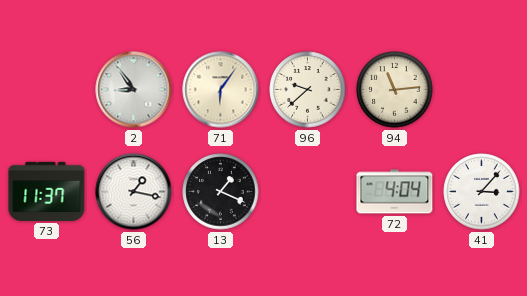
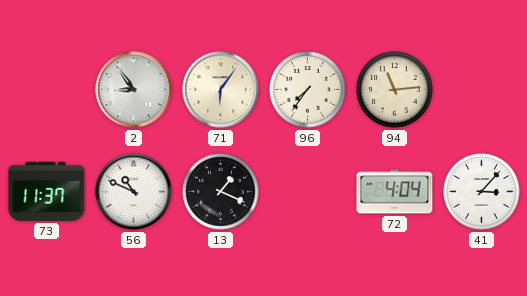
96: 9:38 -> 7:36 (308, 90)
56: 1:17 -> 10:49 (134, 192)
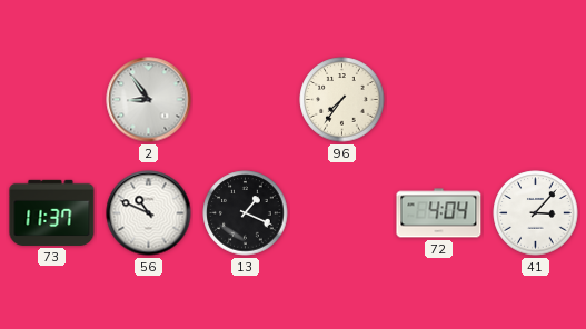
71: 6:06 -> none (221, 90)
94: 11:14 -> none (395, 90)
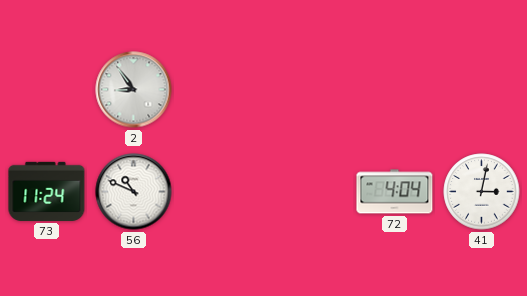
96: 7:36 -> none (342, 100)
73: 11:37 -> 11:24 (47, 191)
13: 1:19 -> none (246, 213)
41: 3:07 -> 3:02 (482, 192)
